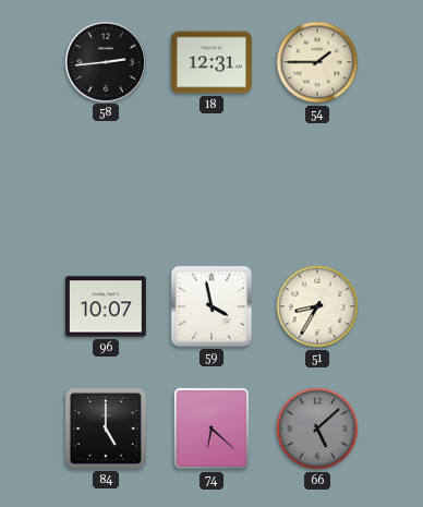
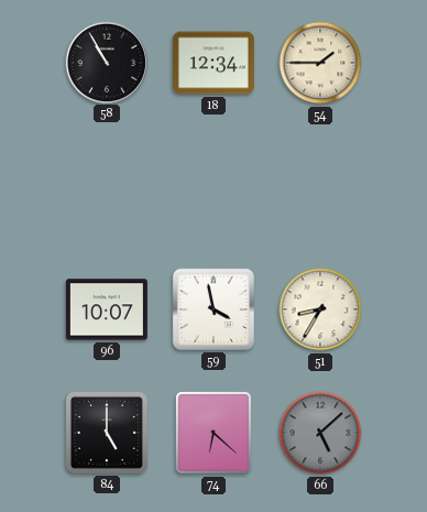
58: 2:44 -> 10:55 (106, 62)
18: 12:31 -> 12:34 (214, 63)
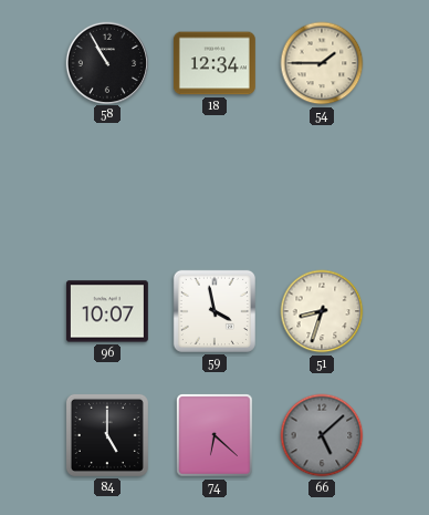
51: 8:35 -> 8:33 (322, 311)
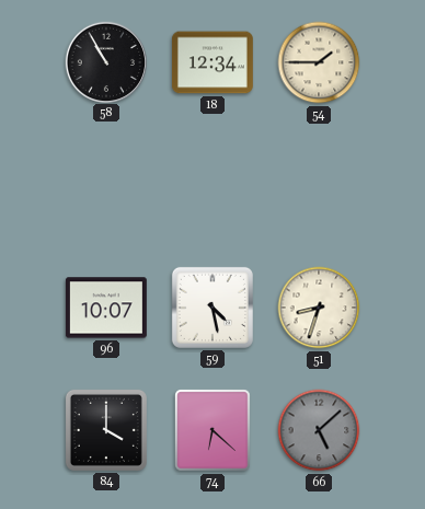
59: 3:58 -> 4:28 (213, 308)
84: 5:00 -> 4:00 (106, 430)
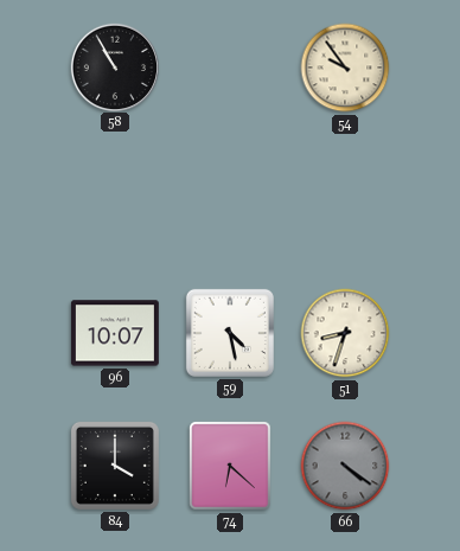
18: 12:34 -> none (213, 62)
54: 1:45 -> 9:54 (345, 68)
66: 5:08 -> 4:21 (345, 466)
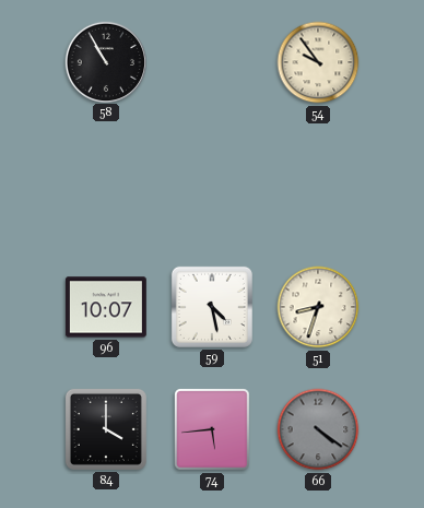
74: 6:22 -> 5:44 (212, 429)
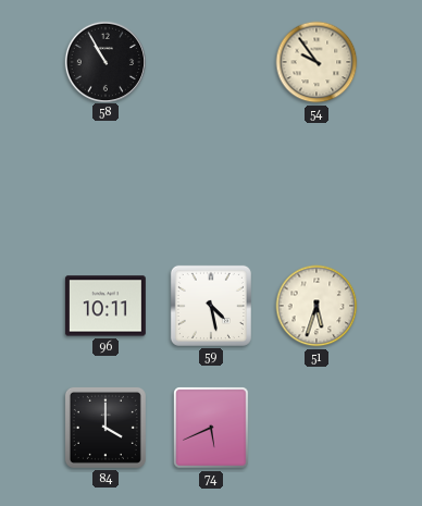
96: 10:07 -> 10:11 (105, 306)
51: 8:33 -> 5:33 (316, 306)
74: 5:44 -> 5:41 (211, 428)
66: 4:21 -> none (318, 429)
